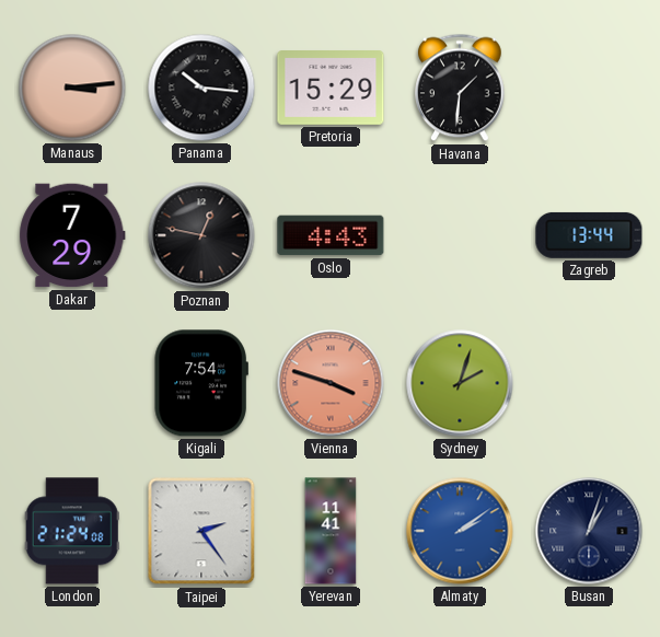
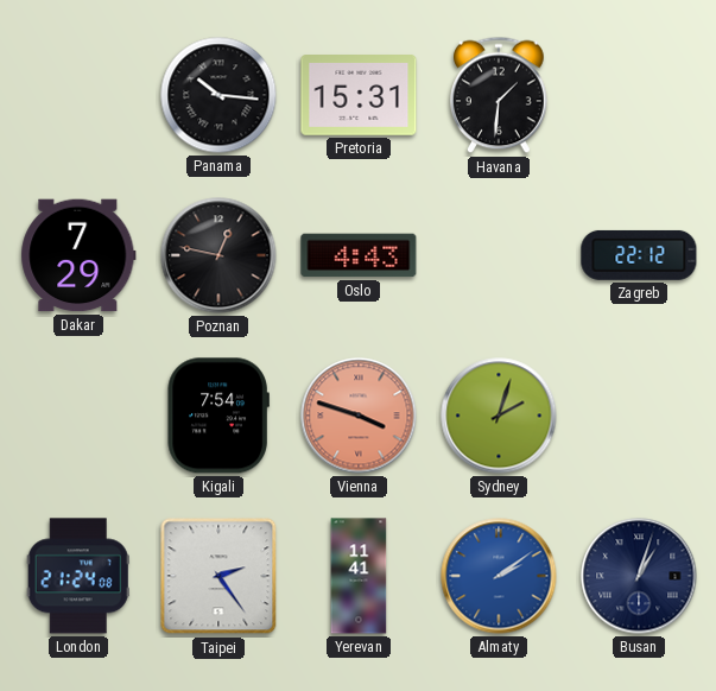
Manaus: 3:14 -> none (72, 88)
Pretoria: 15:29 -> 15:31 (359, 96)
Zagreb: 13:44 -> 22:12 (639, 255)
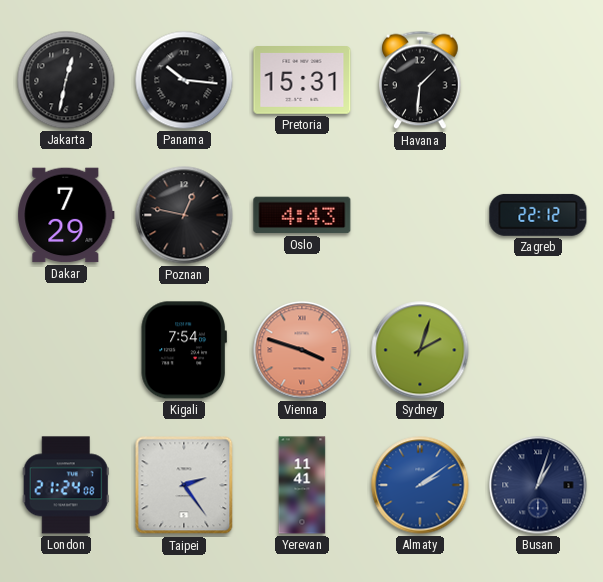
Jakarta: none -> 12:32 (66, 80)
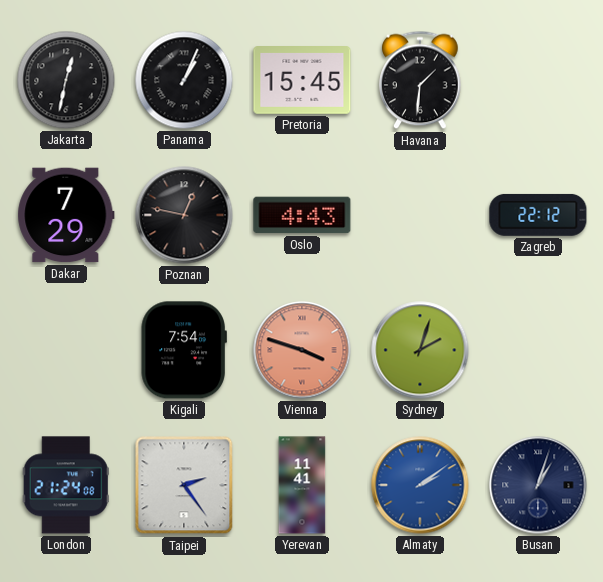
Panama: 10:16 -> 1:04 (184, 80)
Pretoria: 15:31 -> 15:45 (302, 81)
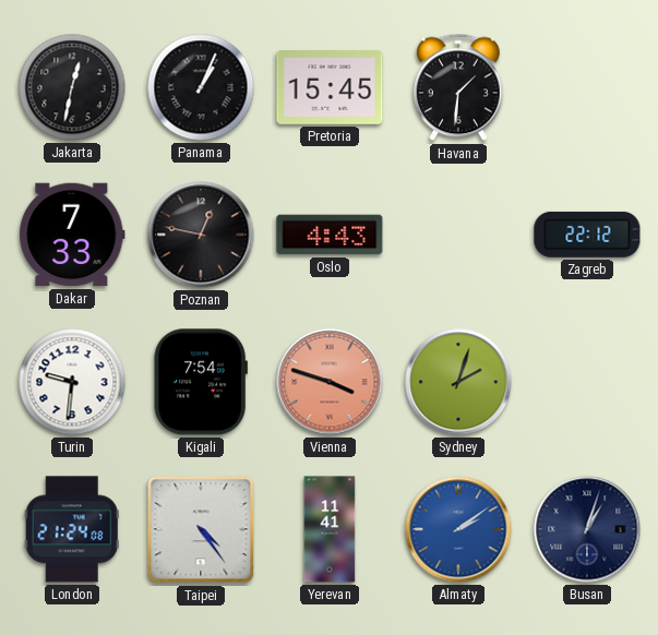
Dakar: 7:29 -> 7:33 (72, 235)
Turin: none -> 9:31 (72, 382)
Taipei: 2:24 -> 4:24 (201, 529)
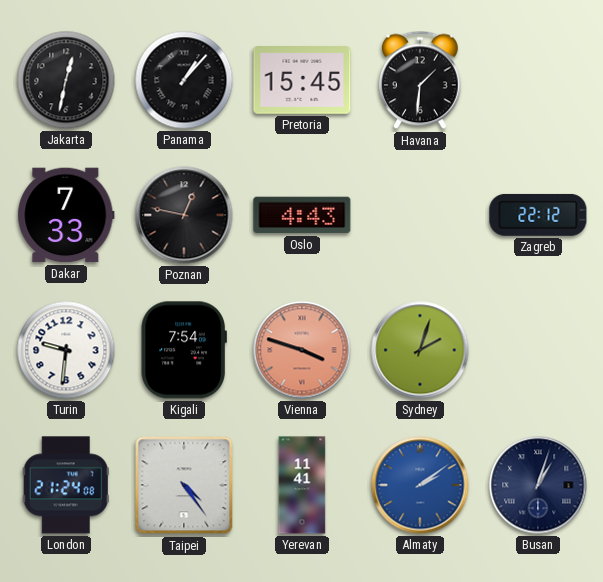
Panama: 1:04 -> 1:07 (184, 80)
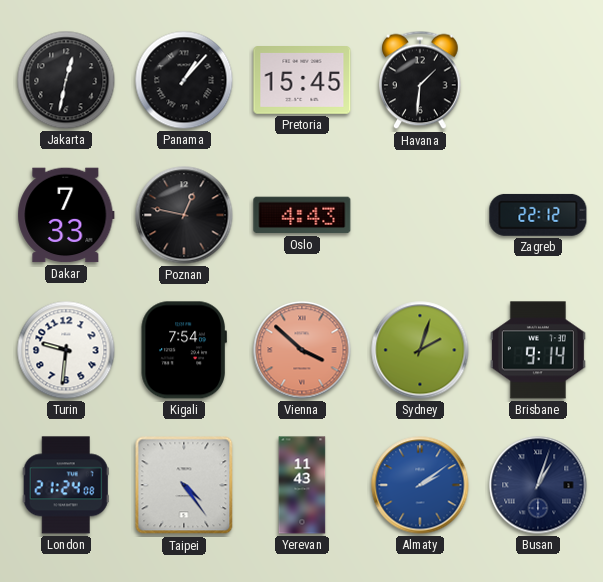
Vienna: 3:48 -> 3:52 (302, 350)
Brisbane: none -> 9:14 (538, 350)
Yerevan: 11:41 -> 11:43 (302, 485)
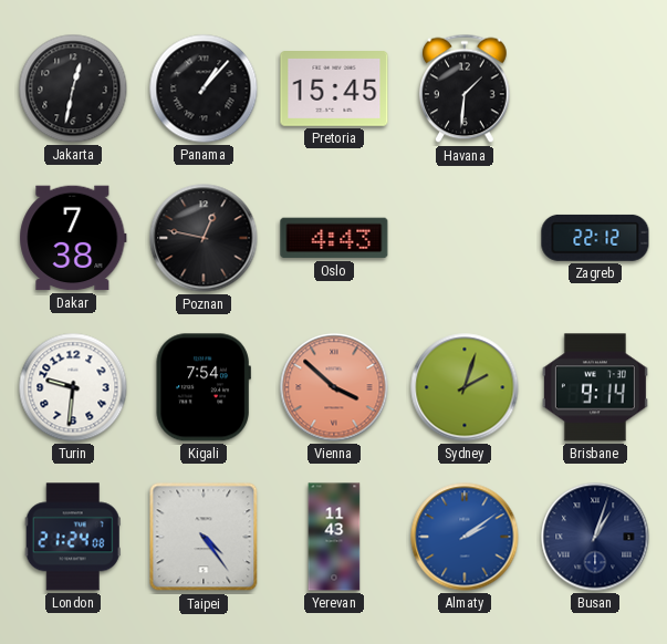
Dakar: 7:33 -> 7:38 (73, 238)
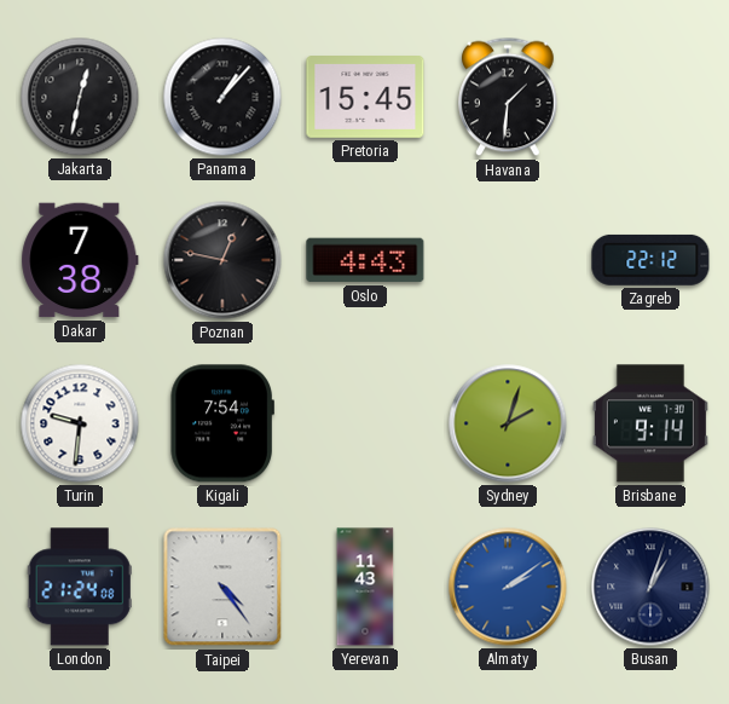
Vienna: 3:52 -> none (334, 387)
